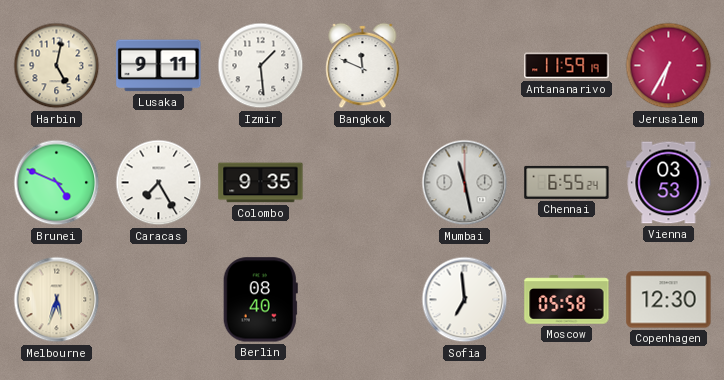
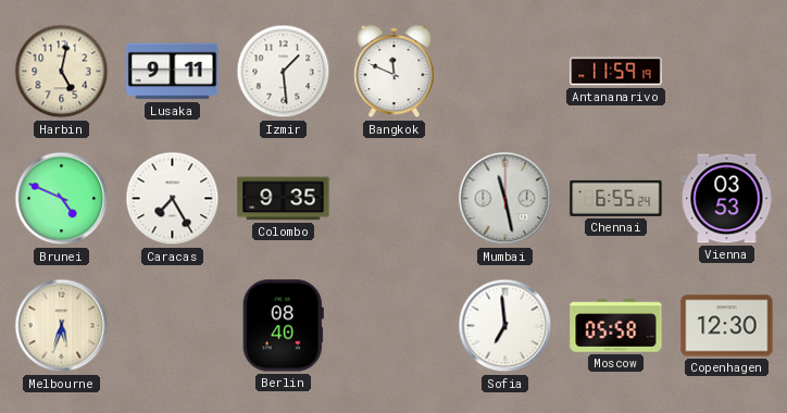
Jerusalem: 6:35 -> none (669, 66)
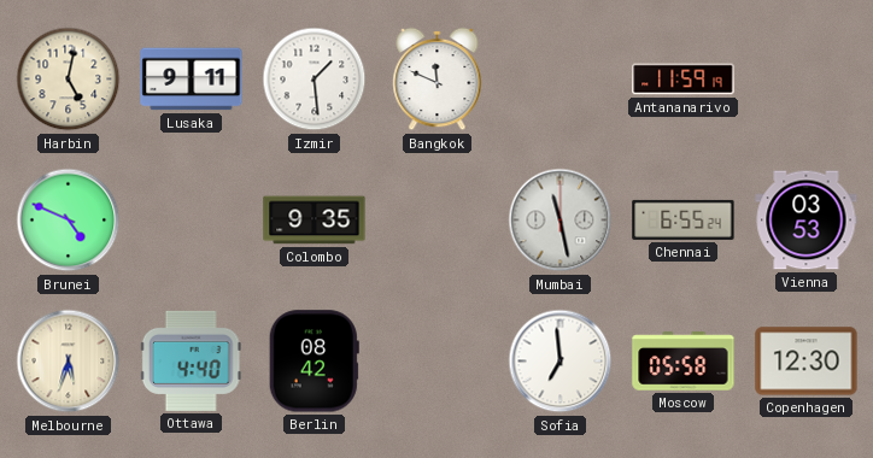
Caracas: 7:25 -> none (173, 199)
Ottawa: none -> 4:40 (191, 360)
Berlin: 08:40 -> 08:42 (314, 362)
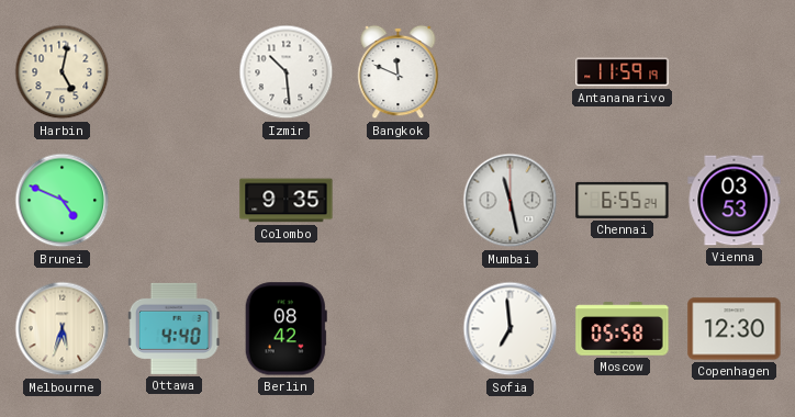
Lusaka: 9:11 -> none (192, 80)
Izmir: 1:29 -> 10:29 (287, 72)
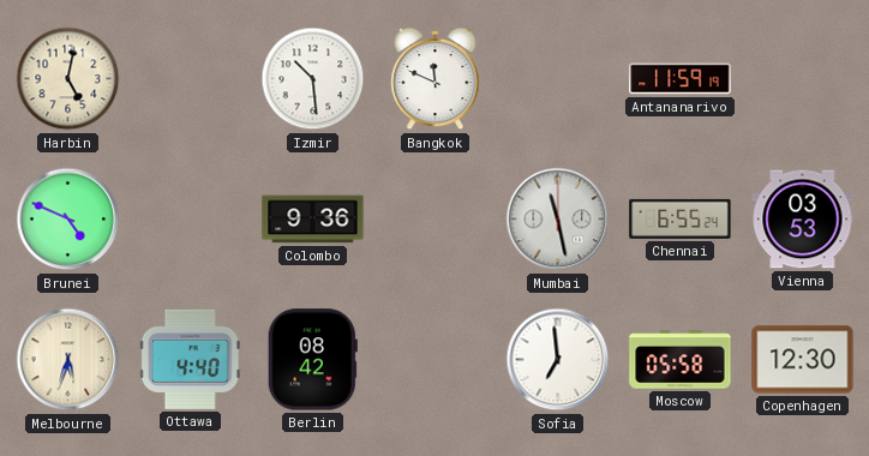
Colombo: 9:35 -> 9:36 (313, 220)
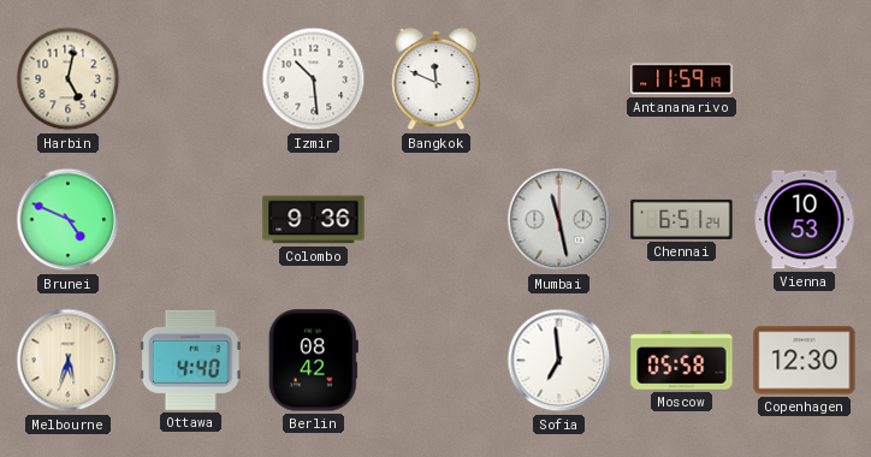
Chennai: 6:55 -> 6:51 (682, 219)
Vienna: 03:53 -> 10:53 (805, 220)
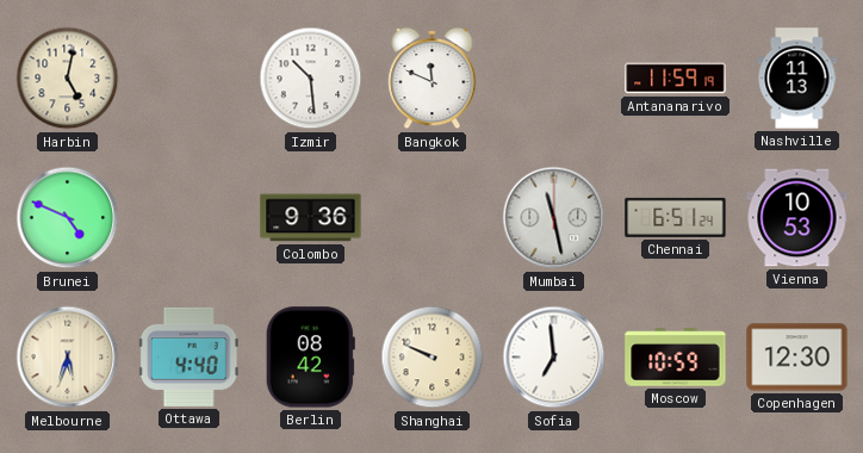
Nashville: none -> 11:13 (797, 79)
Shanghai: none -> 9:49 (433, 358)
Moscow: 05:58 -> 10:59 (676, 358)
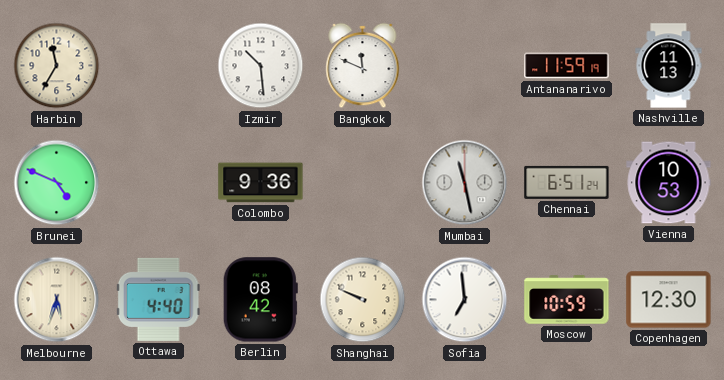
Harbin: 5:02 -> 11:35 (57, 66)
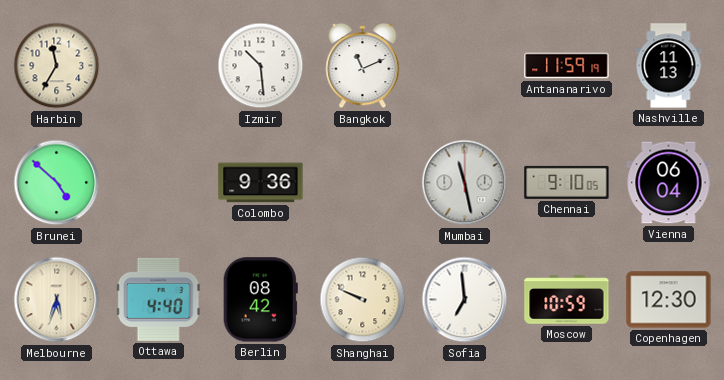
Bangkok: 11:49 -> 11:11 (363, 66)
Brunei: 4:49 -> 4:52 (57, 183)
Chennai: 6:51 -> 9:10 (567, 182)
Vienna: 10:53 -> 06:04 (669, 183)
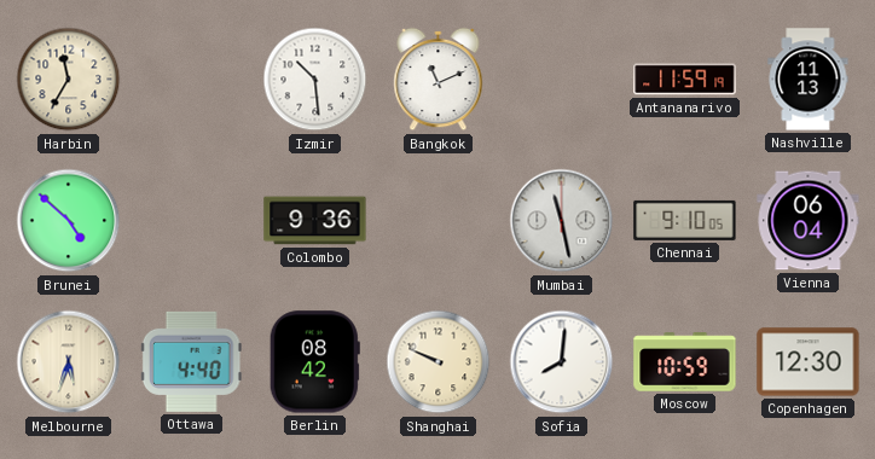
Sofia: 6:59 -> 8:01 (562, 362)
